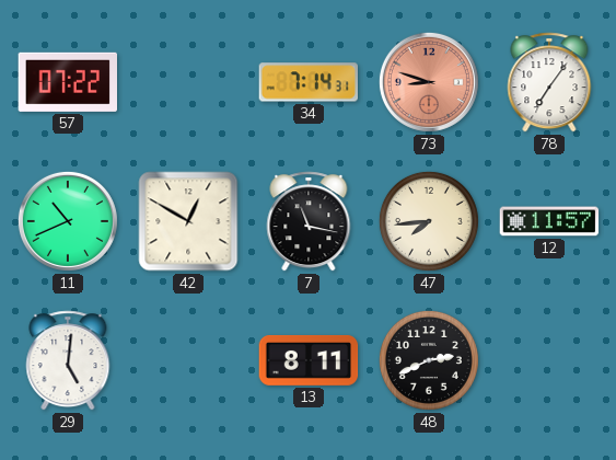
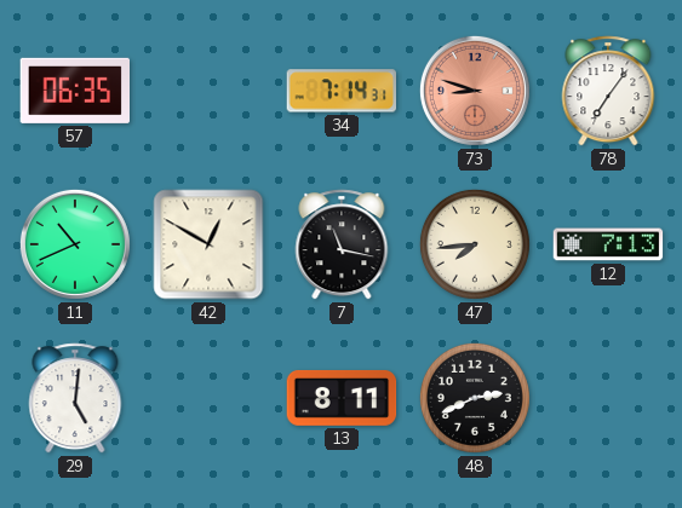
57: 07:22 -> 06:35 (75, 91)
12: 11:57 -> 7:13 (608, 244)
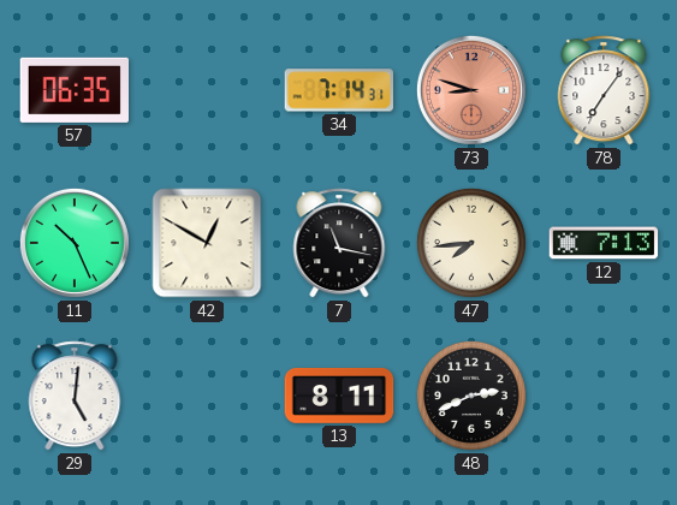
11: 10:41 -> 10:26 (75, 243)
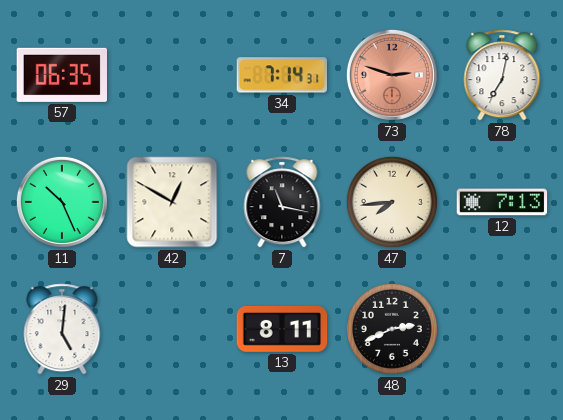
73: 8:48 -> 2:48 (392, 75)
78: 7:06 -> 7:02 (502, 75)
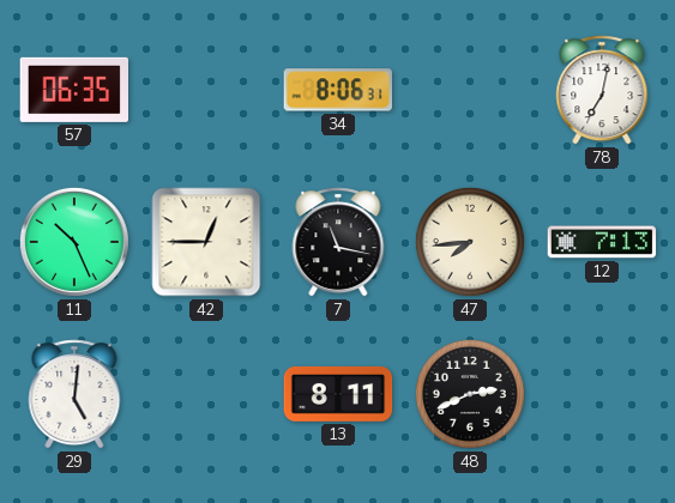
34: 7:14 -> 8:06 (338, 90)
73: 2:48 -> none (392, 75)
42: 12:50 -> 12:45 (206, 242)
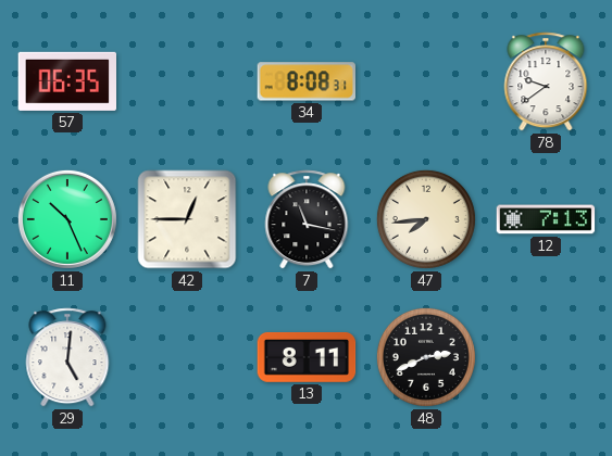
34: 8:06 -> 8:08 (307, 81)
78: 7:02 -> 9:39 (546, 81)
